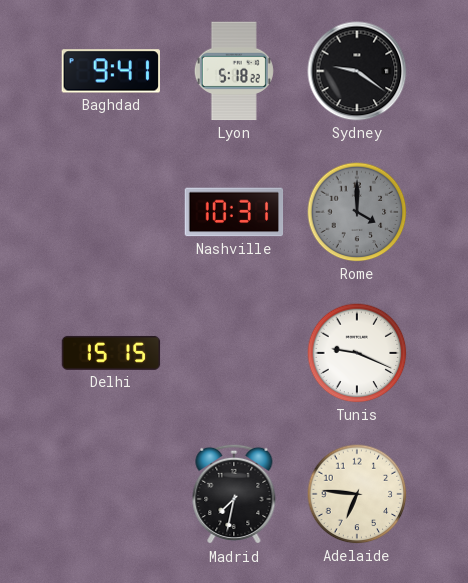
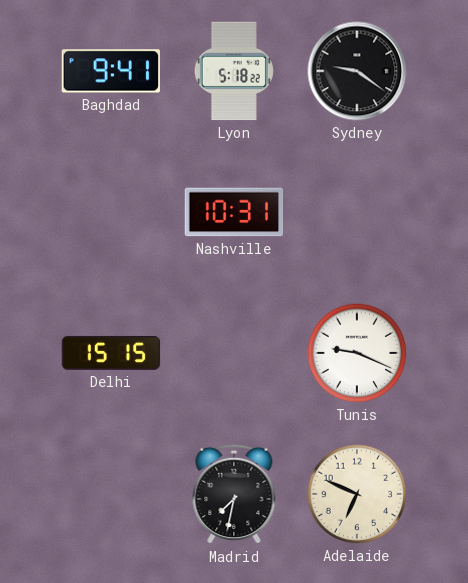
Rome: 4:00 -> none (357, 212)
Adelaide: 6:46 -> 6:49 (357, 494)
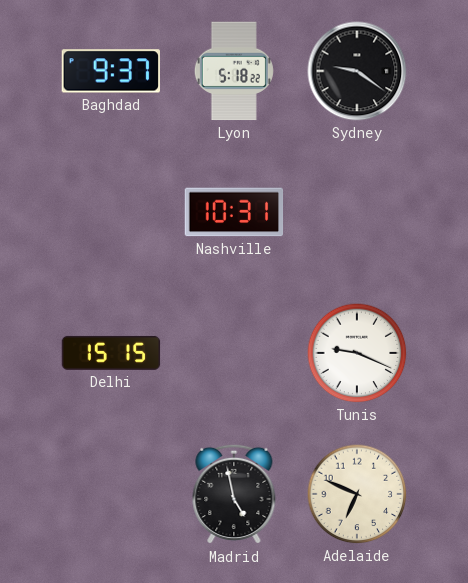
Baghdad: 9:41 -> 9:37 (110, 71)
Madrid: 7:32 -> 4:58 (234, 494)
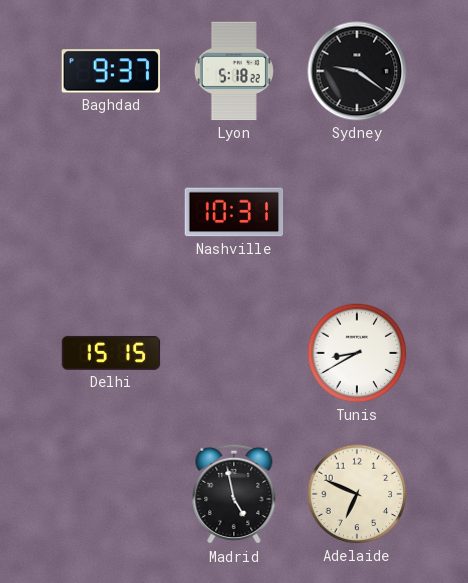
Tunis: 9:19 -> 8:40 (357, 353)
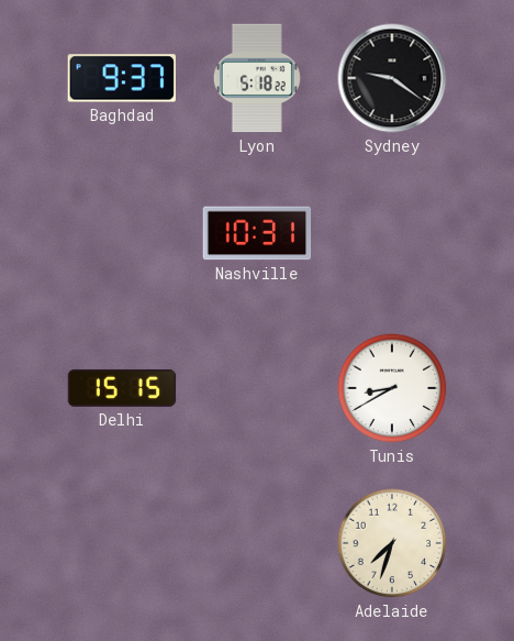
Madrid: 4:58 -> none (234, 494)
Adelaide: 6:49 -> 7:33 (392, 543)
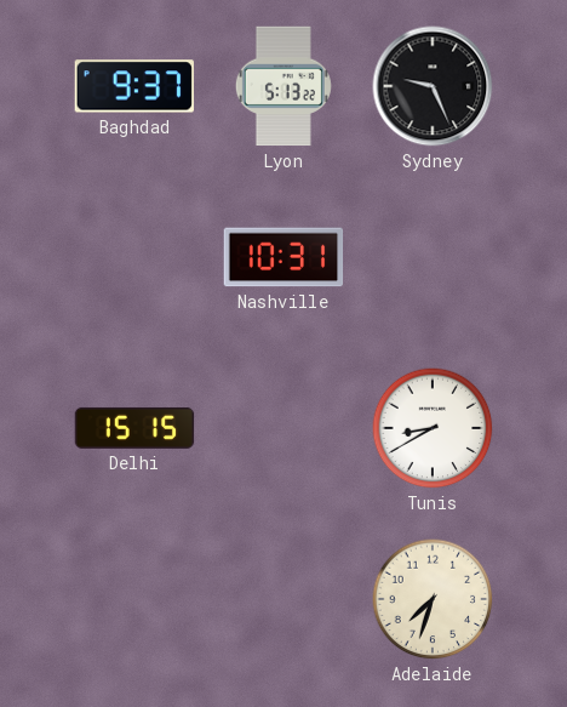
Lyon: 5:18 -> 5:13 (283, 86)
Sydney: 9:21 -> 9:26 (433, 86)
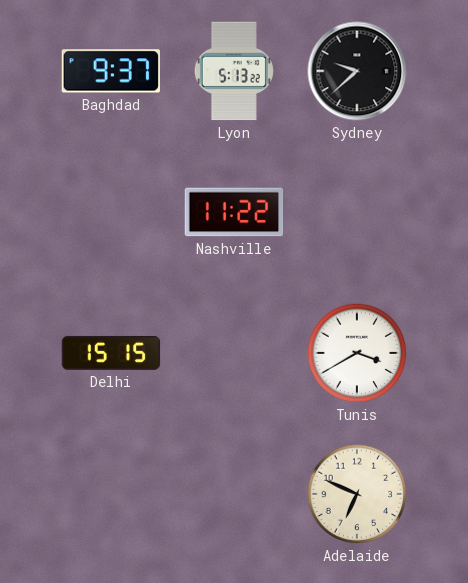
Sydney: 9:26 -> 9:38 (357, 71)
Nashville: 10:31 -> 11:22 (234, 212)
Tunis: 8:40 -> 3:40 (357, 353)
Adelaide: 7:33 -> 6:49 (357, 494)
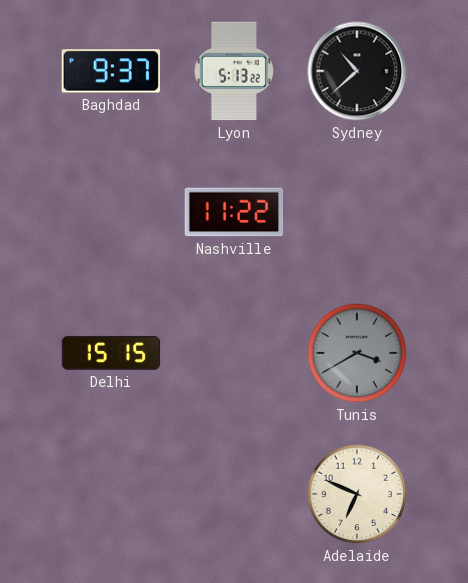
Sydney: 9:38 -> 10:38 (357, 71)
Tunis dial: white -> grey (357, 353)
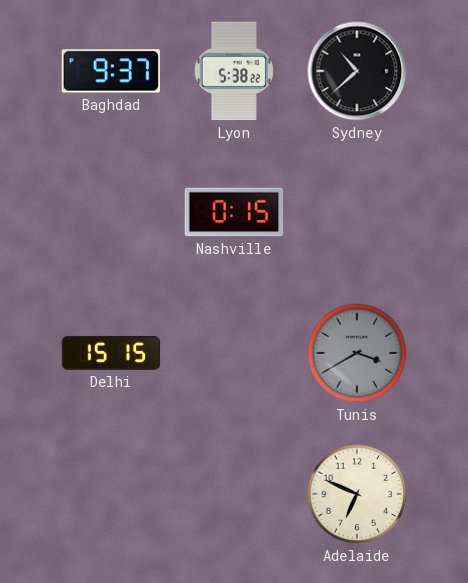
Lyon: 5:13 -> 5:38 (234, 71)
Nashville: 11:22 -> 0:15 (234, 212)
